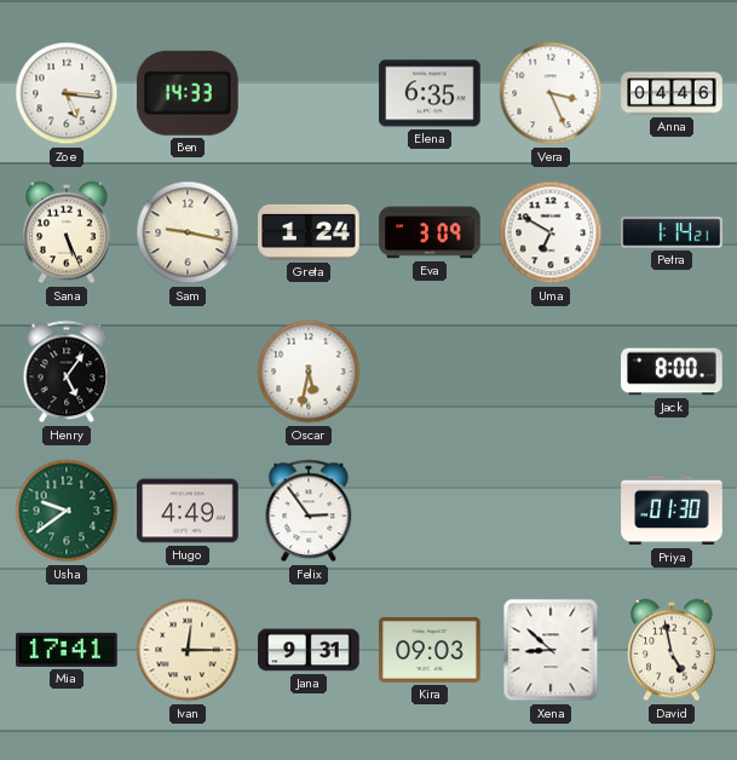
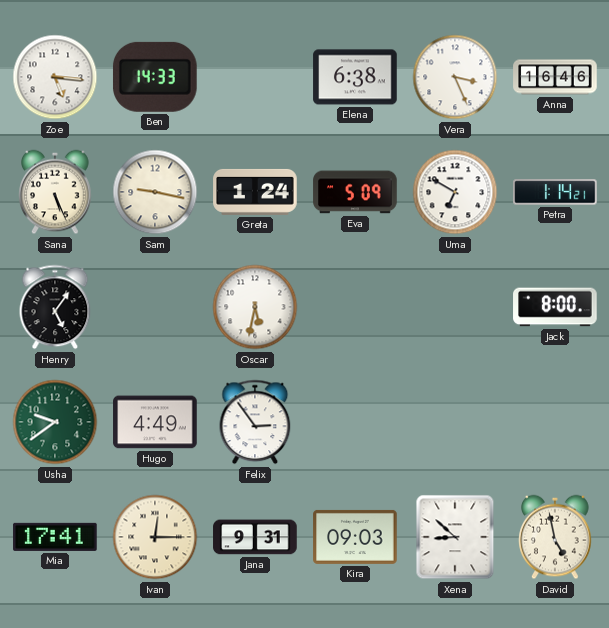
Elena: 6:35 -> 6:38 (355, 77)
Anna: 04:46 -> 16:46 (555, 77)
Eva: 3:09 -> 5:09 (355, 192)
Priya: 01:30 -> none (672, 511)
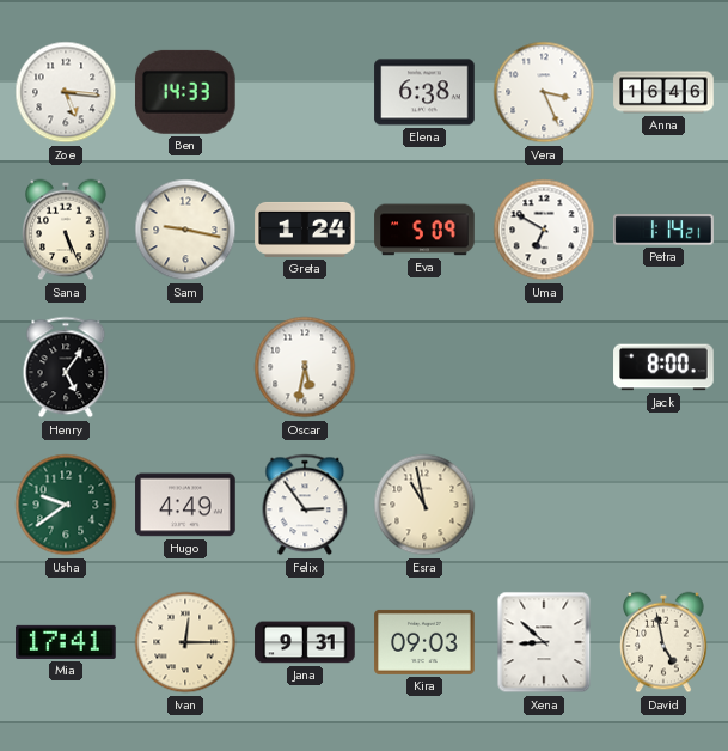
Esra: none -> 10:58 (424, 505)
